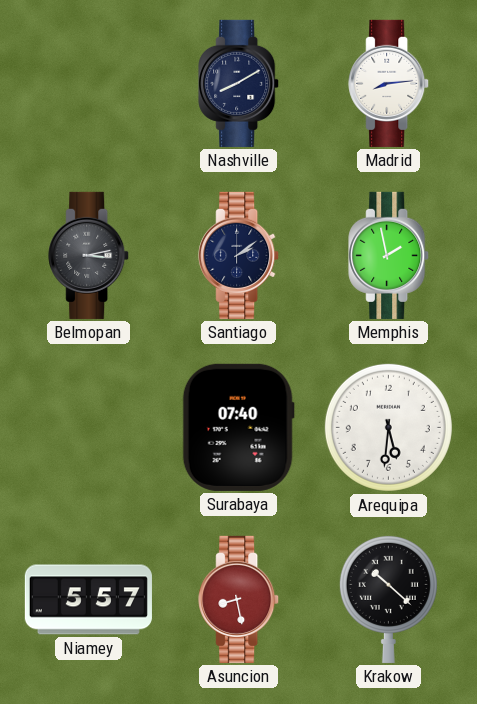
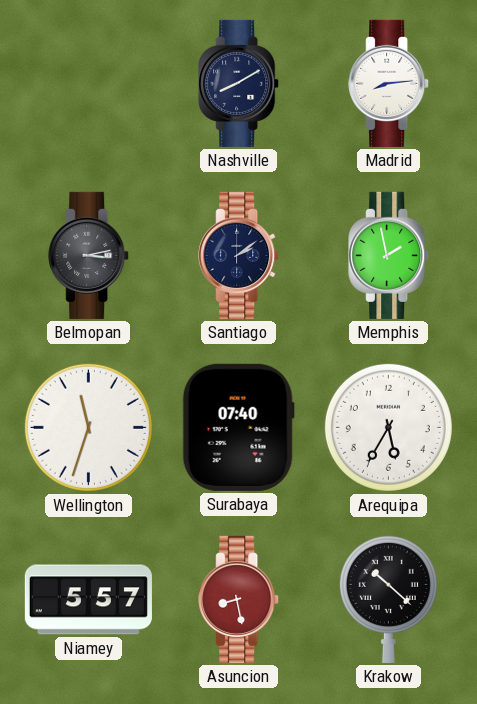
Wellington: none -> 11:33 (88, 427)
Arequipa: 5:31 -> 5:35 (388, 427)
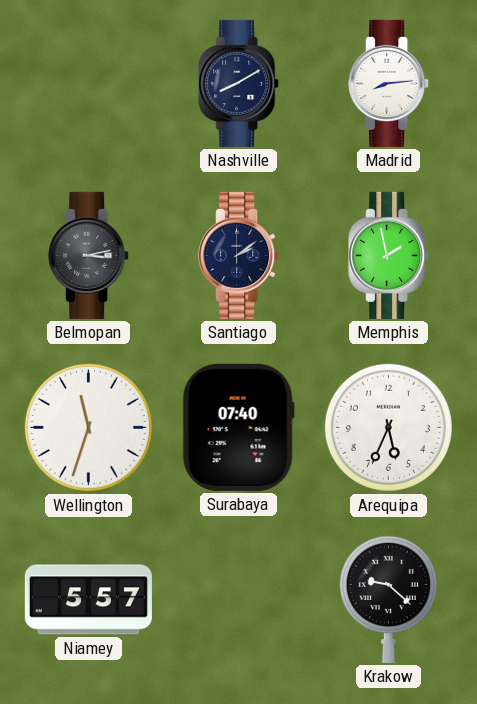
Arequipa: 5:35 -> 5:34 (388, 427)
Asuncion: 8:28 -> none (239, 599)
Krakow: 10:22 -> 9:22 (388, 599)
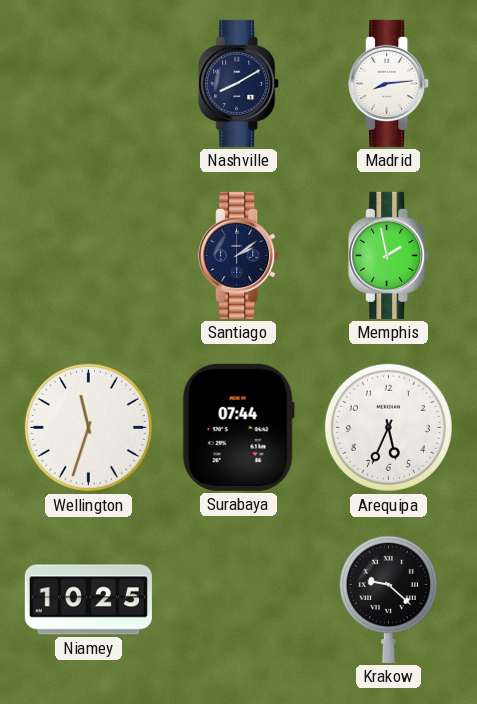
Belmopan: 3:13 -> none (89, 255)
Surabaya: 07:40 -> 07:44 (238, 427)
Niamey: 5:57 -> 10:25 (88, 600)
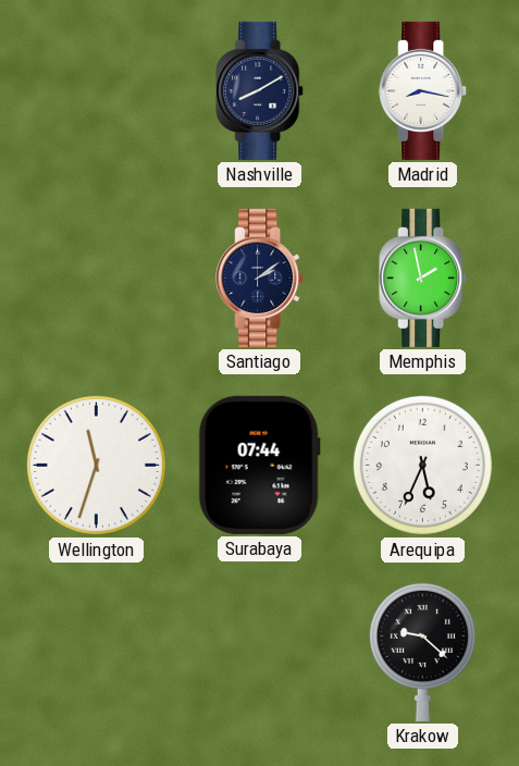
Madrid: 8:14 -> 8:17 (423, 90)
Niamey: 10:25 -> none (88, 600)
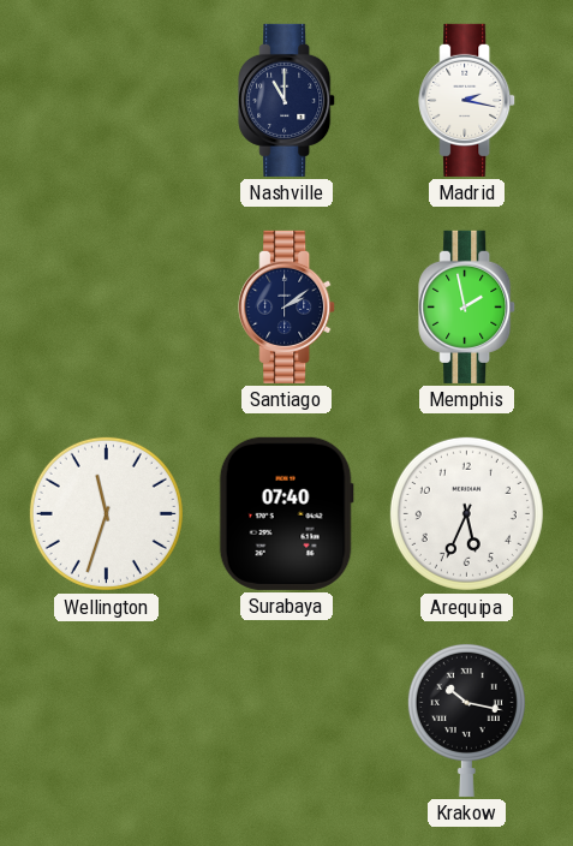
Nashville: 8:10 -> 11:00 (287, 100)
Madrid: 8:17 -> 2:17 (467, 100)
Surabaya: 07:44 -> 07:40 (286, 513)
Krakow: 9:22 -> 10:17 (466, 720)
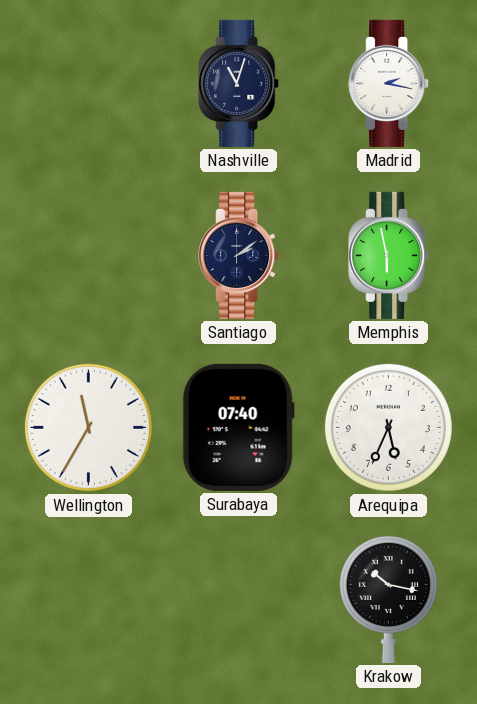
Nashville: 11:00 -> 11:03 (239, 83)
Memphis: 1:58 -> 5:58 (389, 255)
Wellington: 11:33 -> 11:35 (88, 427)
